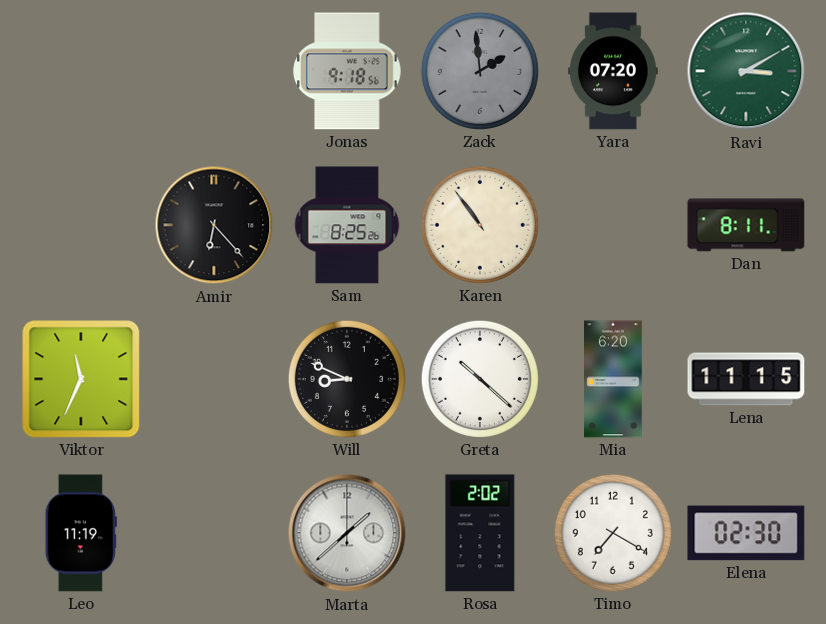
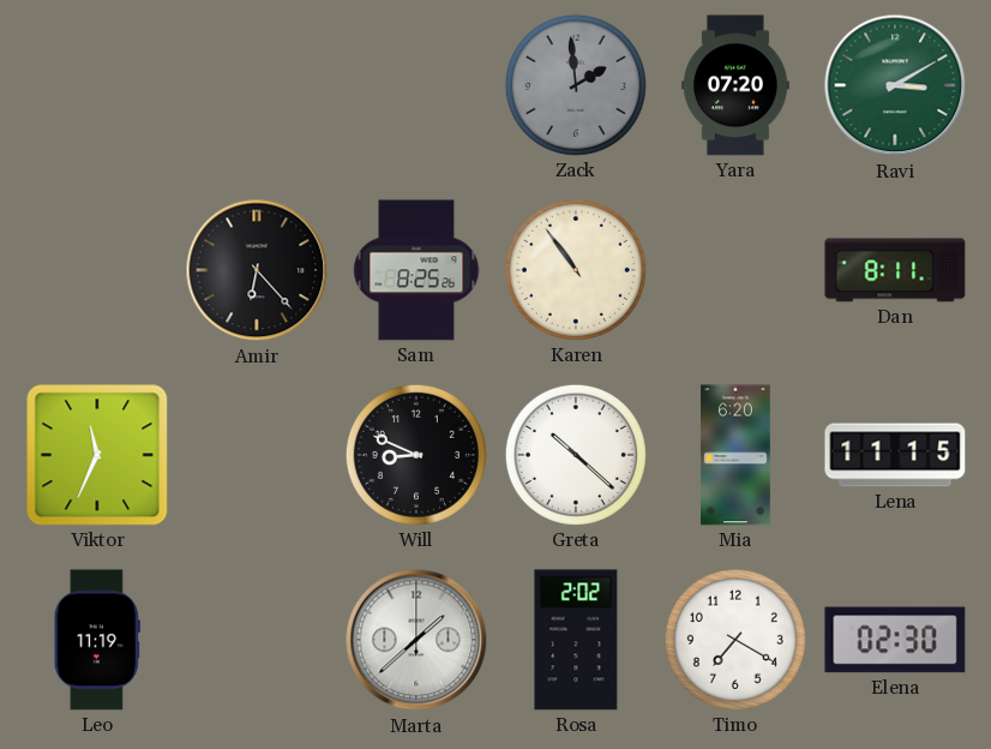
Jonas: 9:18 -> none (347, 71)
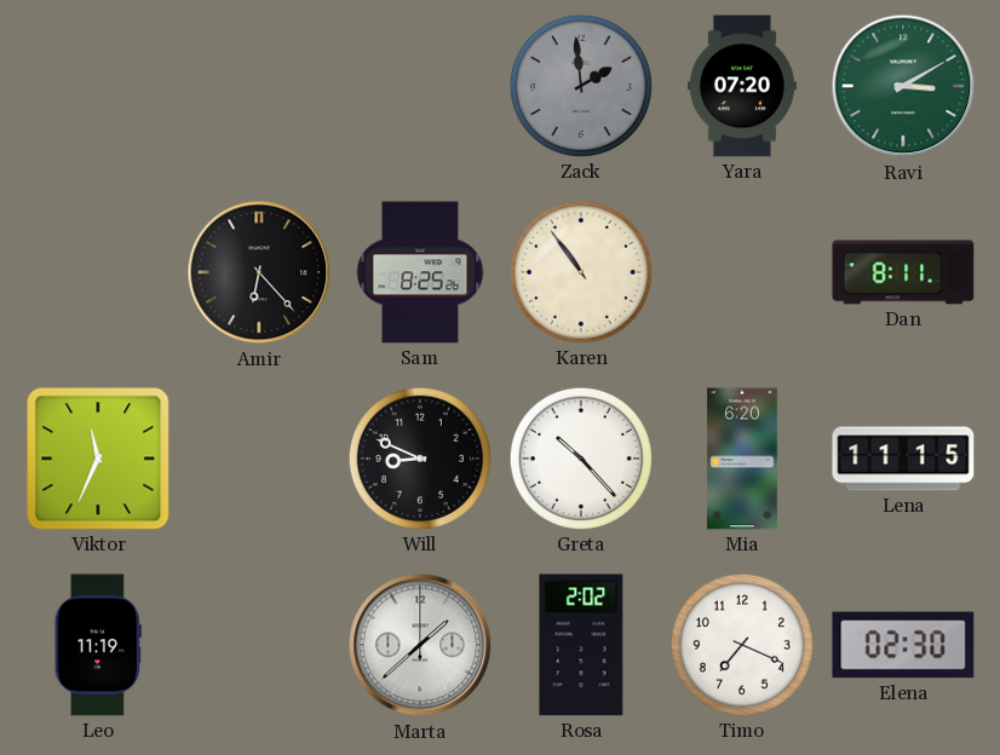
Greta: 10:22 -> 10:23 (581, 459)
Timo: 7:20 -> 7:19 (742, 645)
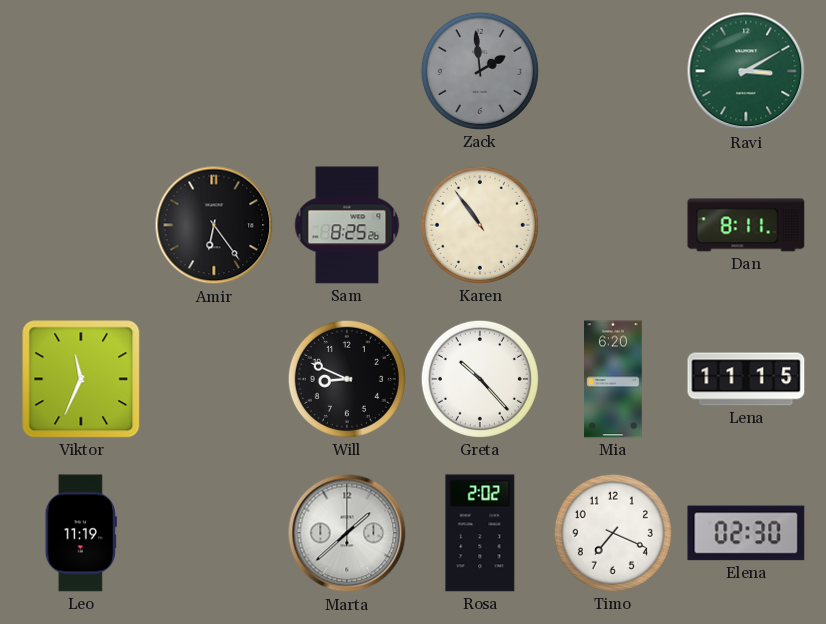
Yara: 07:20 -> none (742, 86)
Amir: 6:23 -> 6:24 (214, 225)
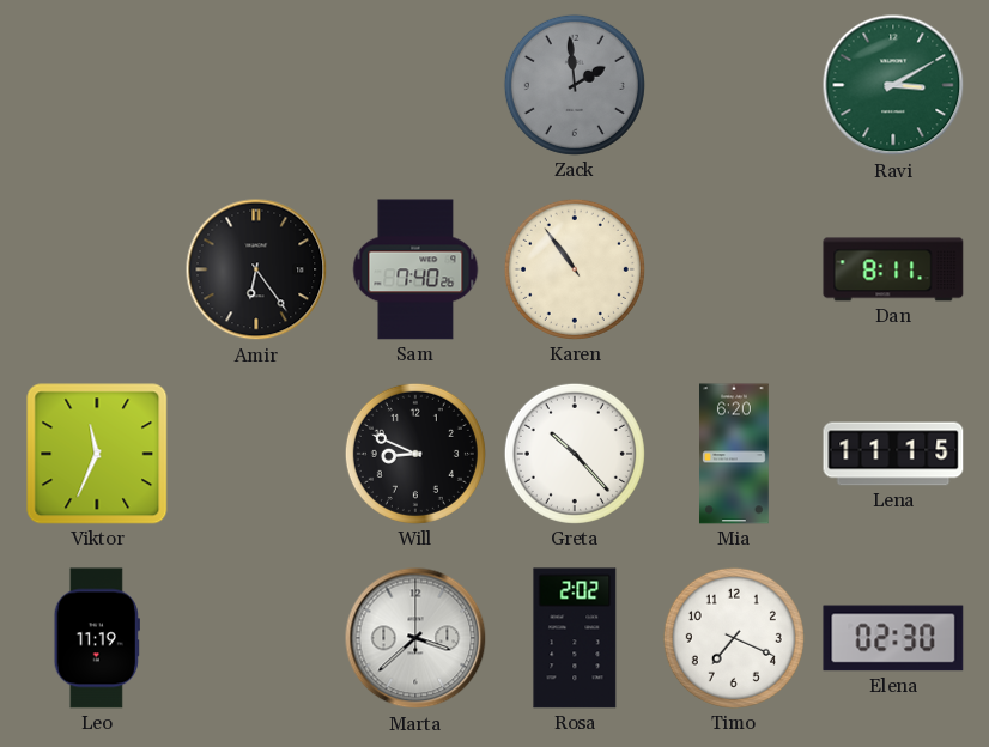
Sam: 8:25 -> 7:40 (415, 269)
Marta: 1:38 -> 3:38 (415, 638)
